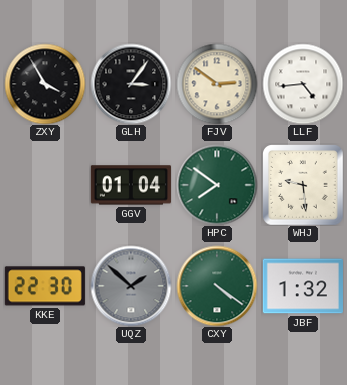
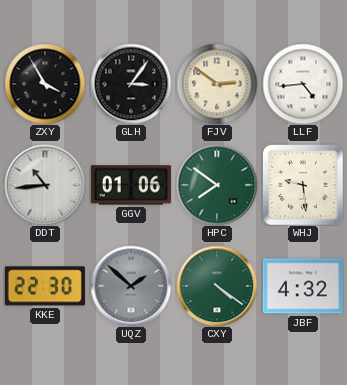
DDT: none -> 10:44 (45, 185)
GGV: 01:04 -> 01:06 (131, 185)
JBF: 1:32 -> 4:32 (303, 286)
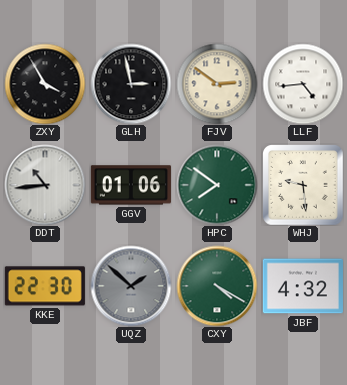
GLH: 3:06 -> 2:58 (131, 84)
CXY: 4:21 -> 4:20 (217, 286)
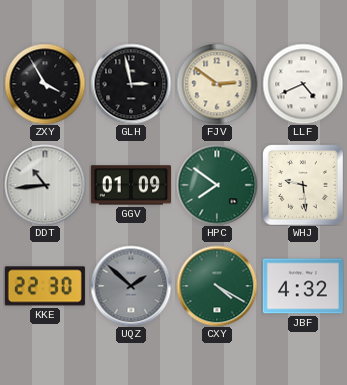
LLF: 4:44 -> 4:41 (303, 84)
GGV: 01:06 -> 01:09 (131, 185)
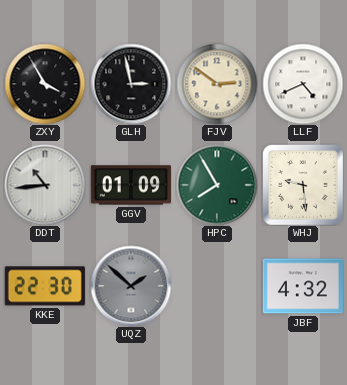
HPC: 7:51 -> 7:55 (217, 185)
CXY: 4:20 -> none (217, 286)
